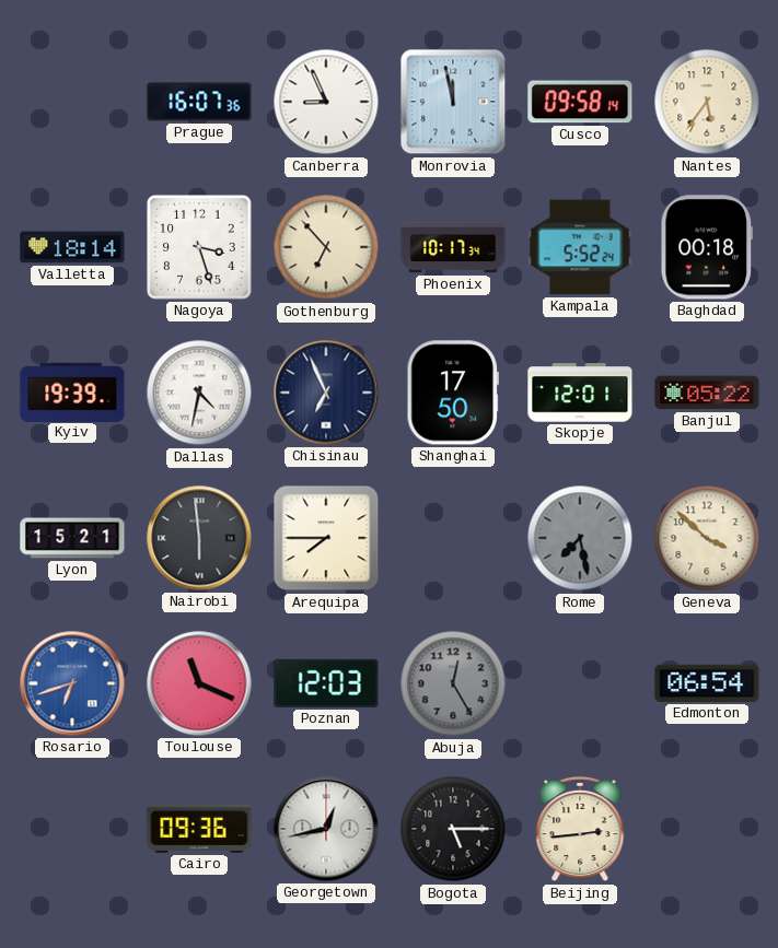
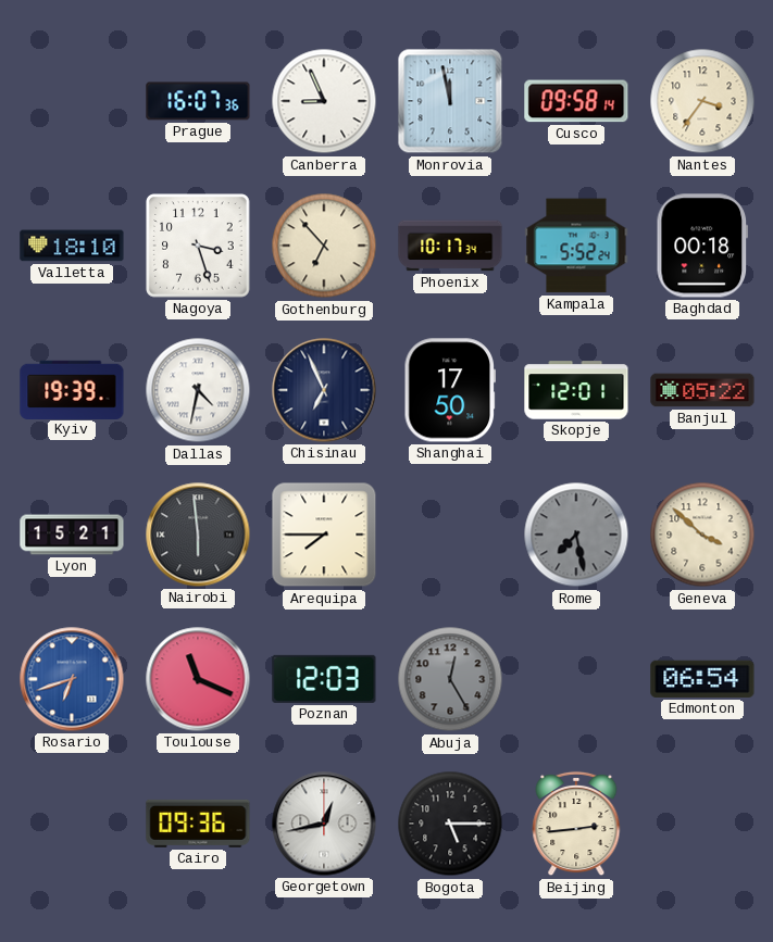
Nantes: 5:36 -> 3:36 (702, 101)
Valletta: 18:14 -> 18:10 (72, 246)
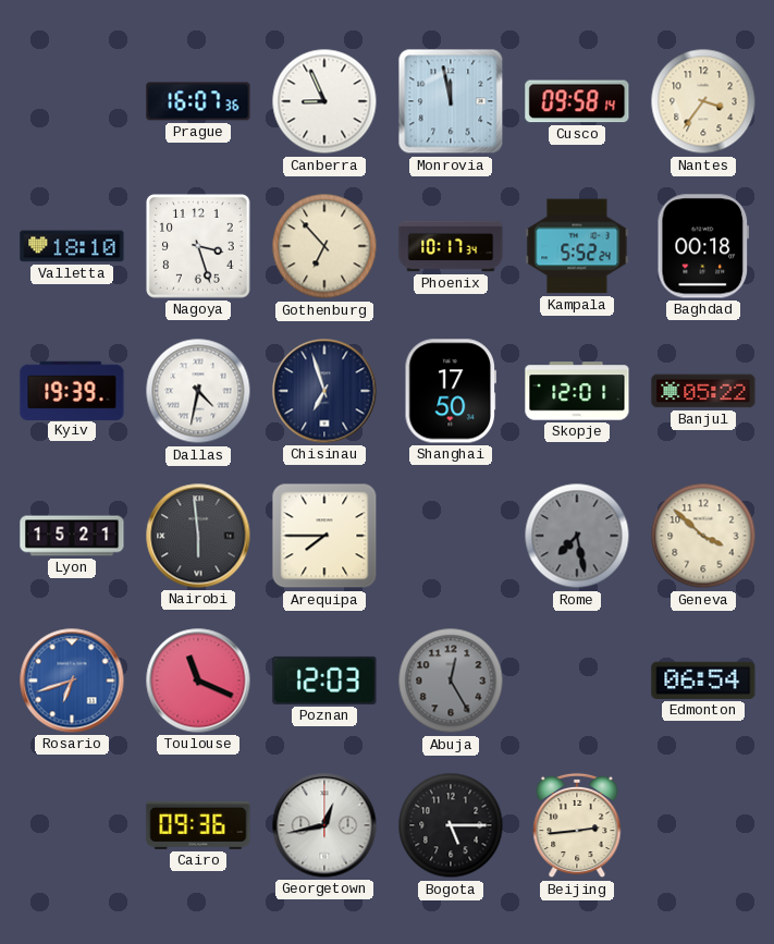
Chisinau: 6:56 -> 6:57 (324, 391)
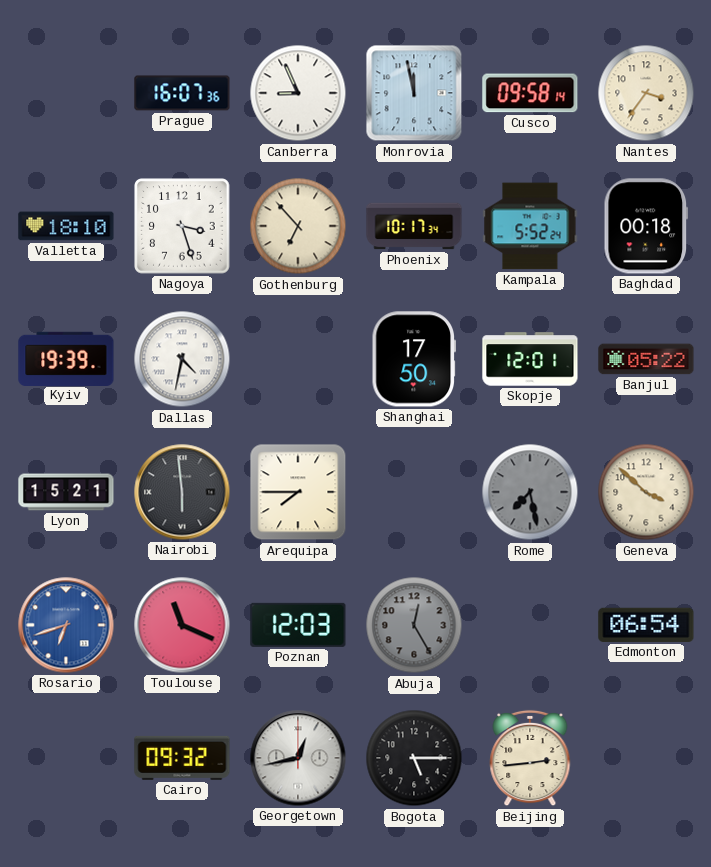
Chisinau: 6:57 -> none (324, 391)
Cairo: 09:36 -> 09:32 (182, 758)
